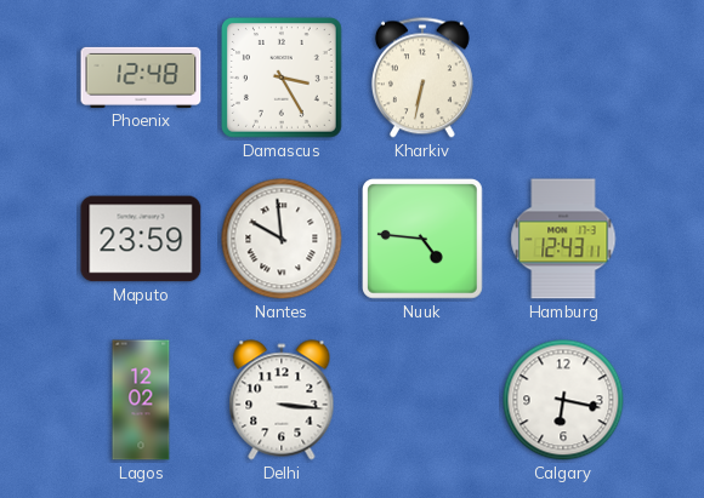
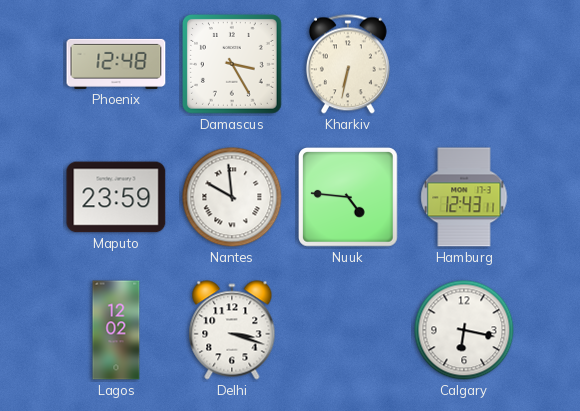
Delhi: 3:16 -> 3:18 (232, 330)
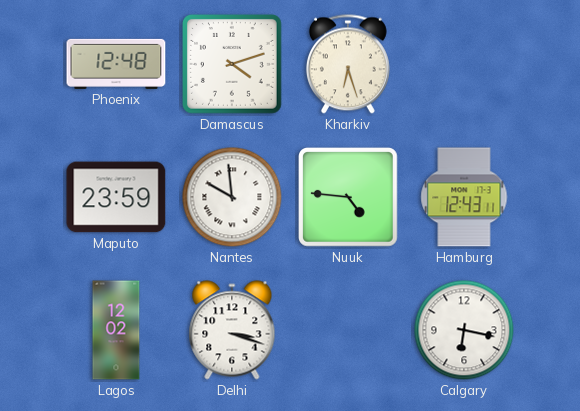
Damascus: 3:25 -> 4:12 (233, 65)
Kharkiv: 6:32 -> 6:27 (348, 64)
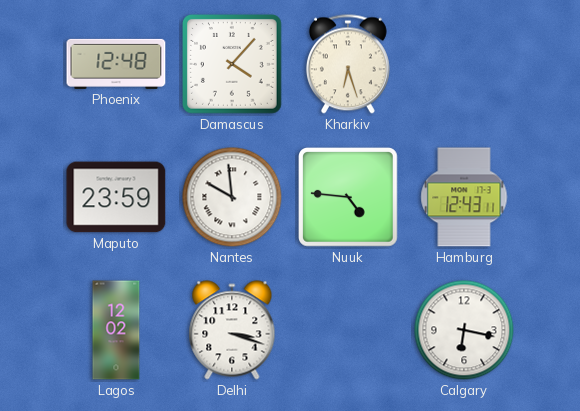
Damascus: 4:12 -> 4:07 (233, 65)
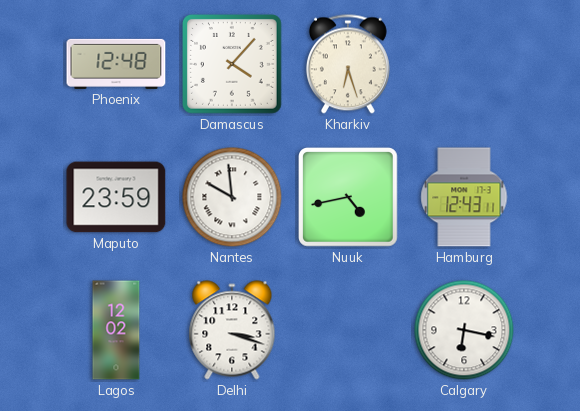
Nuuk: 4:46 -> 4:43 (349, 198)
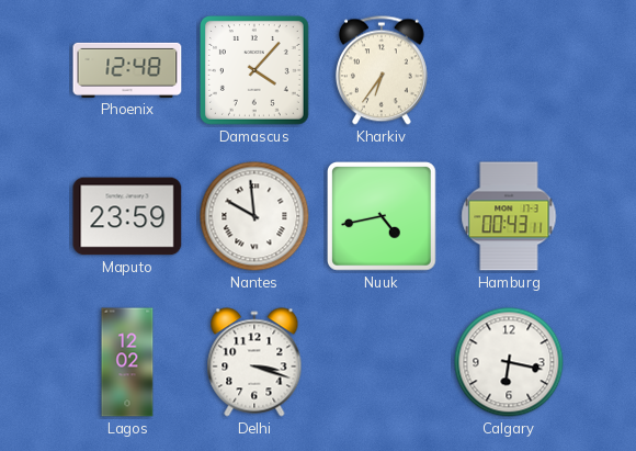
Kharkiv: 6:27 -> 6:36 (382, 70)
Hamburg: 12:43 -> 00:43 (509, 216)
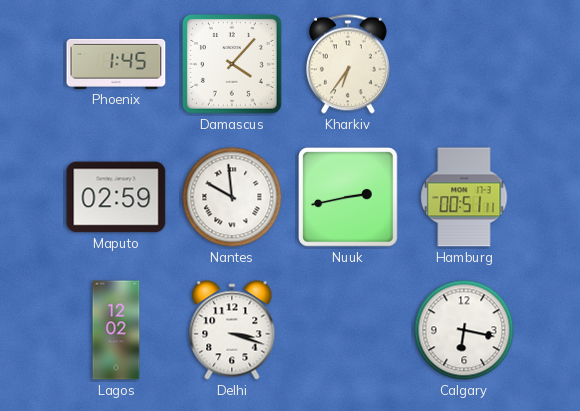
Phoenix: 12:48 -> 1:45 (116, 64)
Maputo: 23:59 -> 02:59 (116, 197)
Nuuk: 4:43 -> 2:43 (349, 198)
Hamburg: 00:43 -> 00:51 (464, 197)
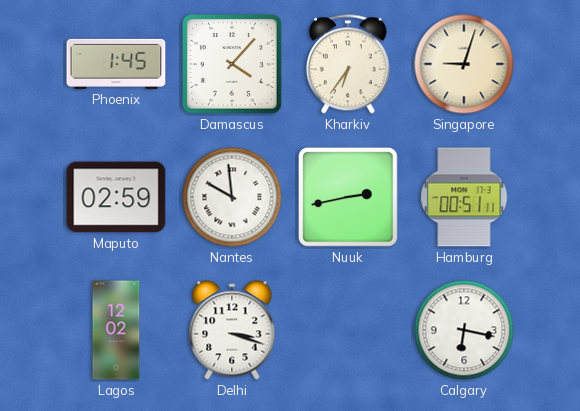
Singapore: none -> 9:03 (464, 64)
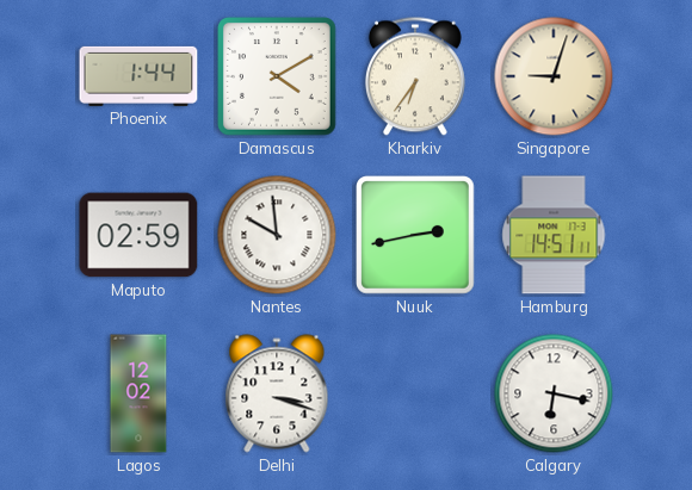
Phoenix: 1:45 -> 1:44 (138, 76)
Damascus: 4:07 -> 4:10 (278, 77)
Hamburg: 00:51 -> 14:51 (554, 235)
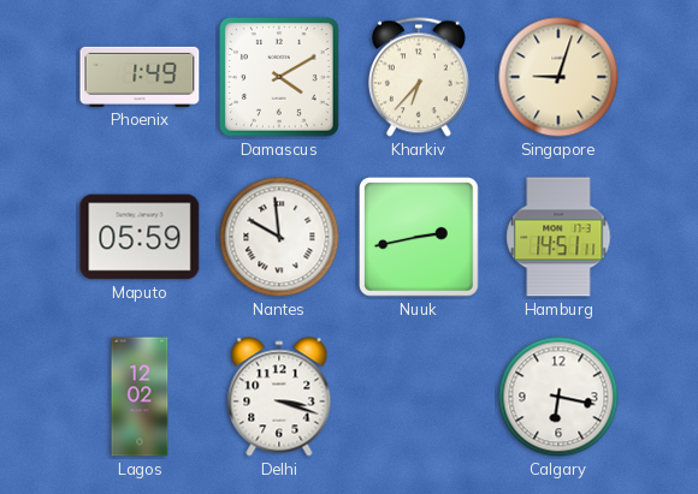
Phoenix: 1:44 -> 1:49 (140, 77)
Kharkiv: 6:36 -> 6:37 (419, 77)
Maputo: 02:59 -> 05:59 (140, 237)
